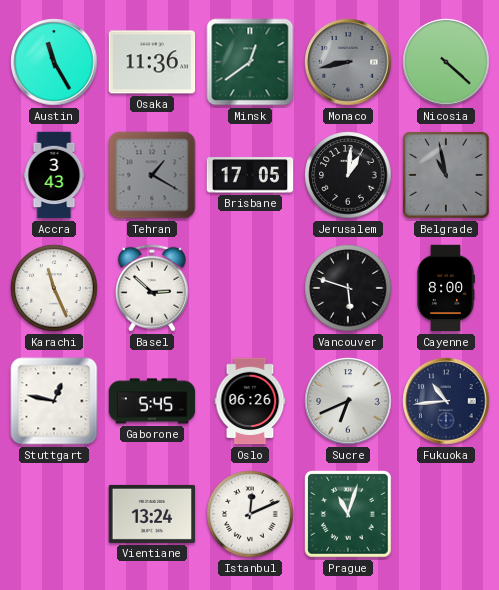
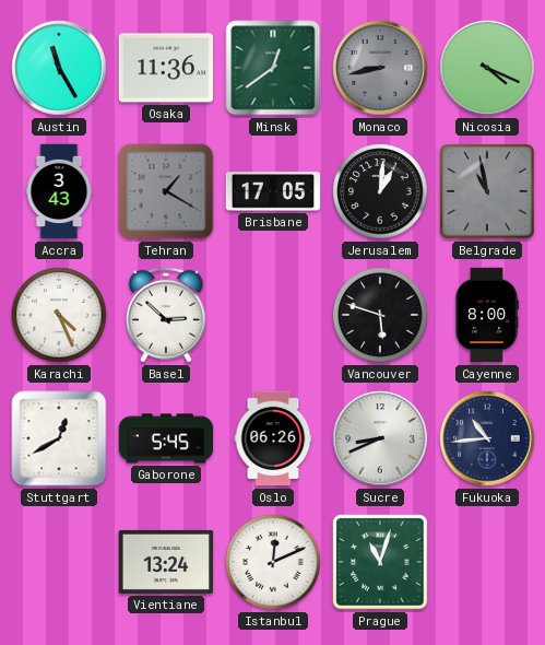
Nicosia: 4:22 -> 4:19 (487, 68)
Karachi: 11:26 -> 4:26 (59, 315)
Stuttgart: 12:47 -> 12:40 (59, 438)
Sucre: 6:41 -> 8:41 (380, 438)
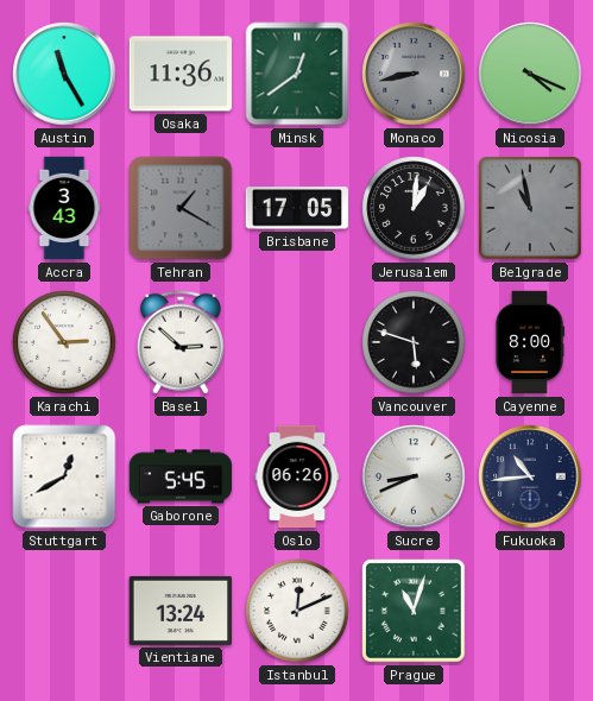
Karachi: 4:26 -> 2:54 (64, 342)
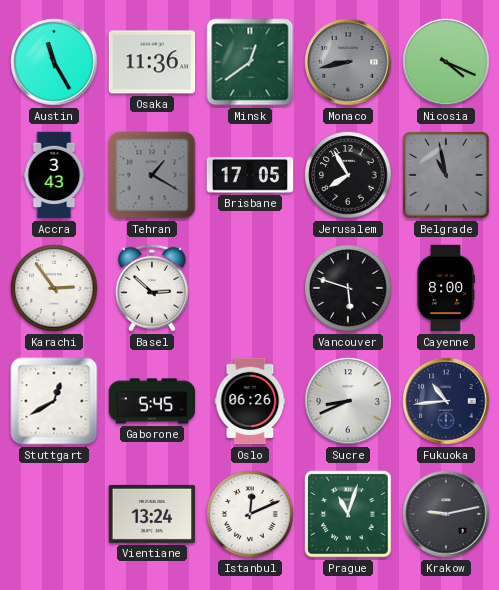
Jerusalem: 1:01 -> 7:55 (348, 175)
Krakow: none -> 9:13 (446, 514)
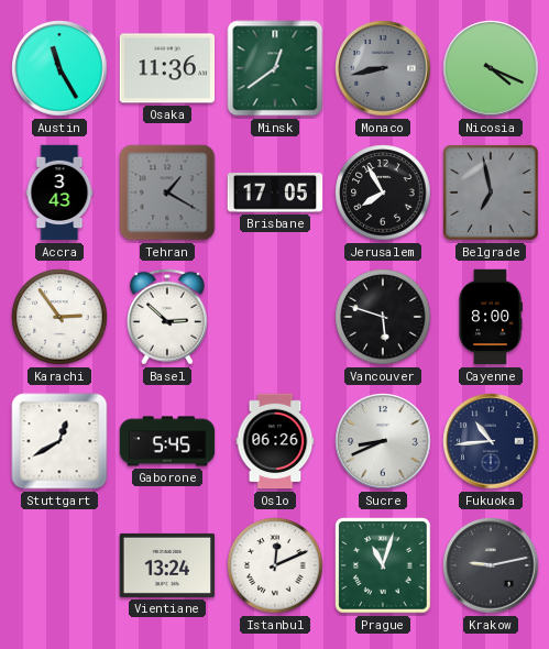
Belgrade: 10:58 -> 6:58 (491, 193)
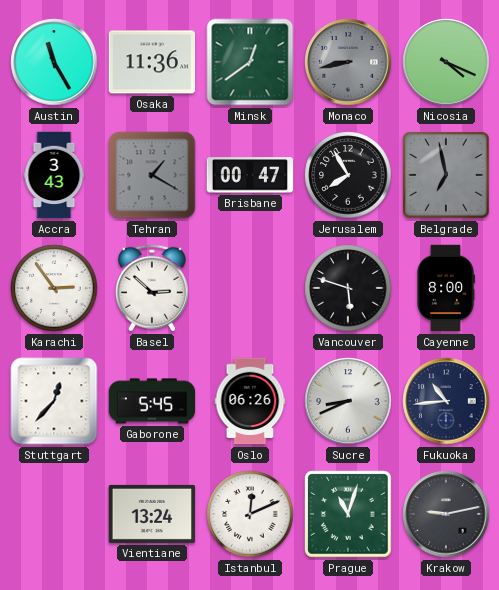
Brisbane: 17:05 -> 00:47 (250, 175)
Stuttgart: 12:40 -> 12:37 (54, 401)
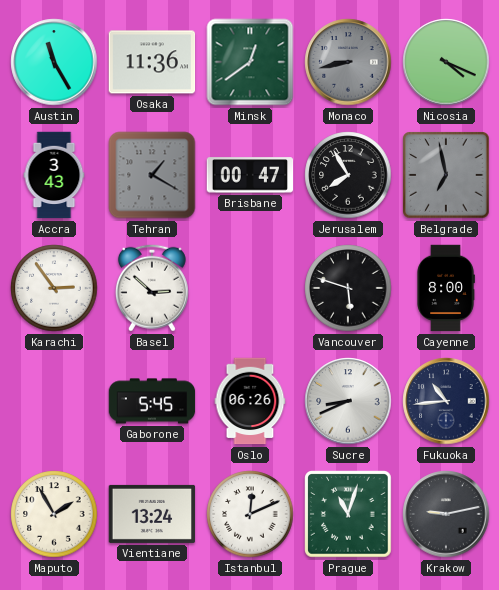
Stuttgart: 12:37 -> none (54, 401)
Maputo: none -> 1:55 (54, 514)
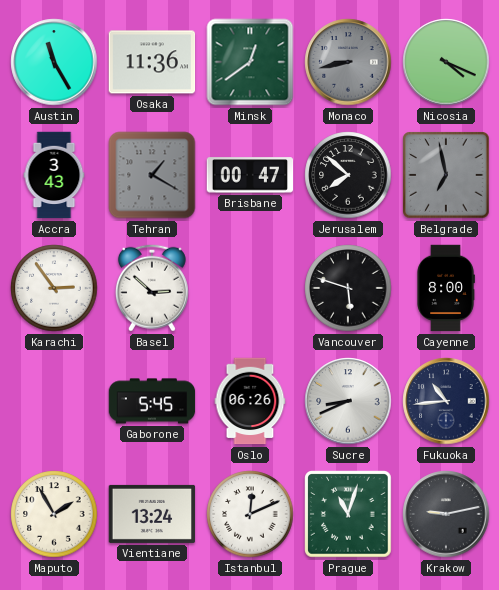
Jerusalem: 7:55 -> 7:52 (348, 175)
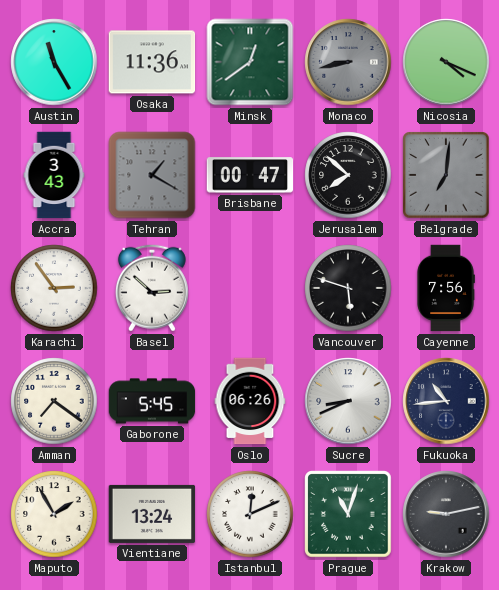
Belgrade: 6:58 -> 7:01 (446, 175)
Cayenne: 8:00 -> 7:56 (446, 288)
Amman: none -> 7:21 (54, 401)
